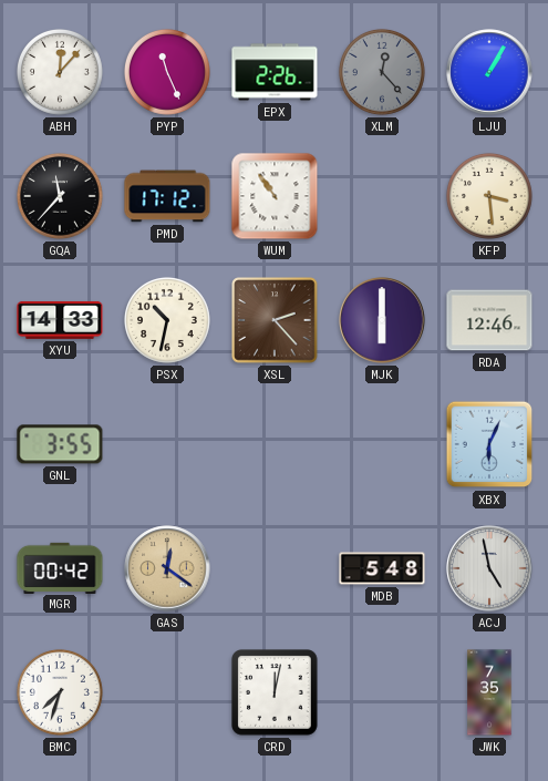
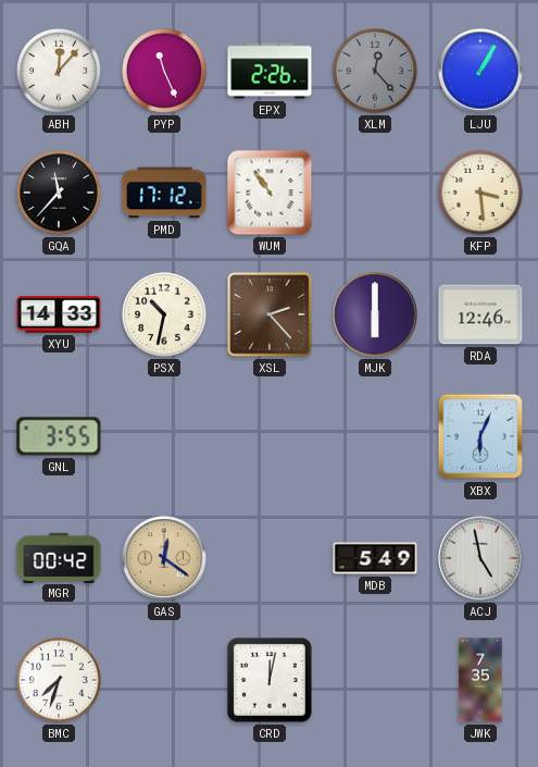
MDB: 5:48 -> 5:49 (375, 558)
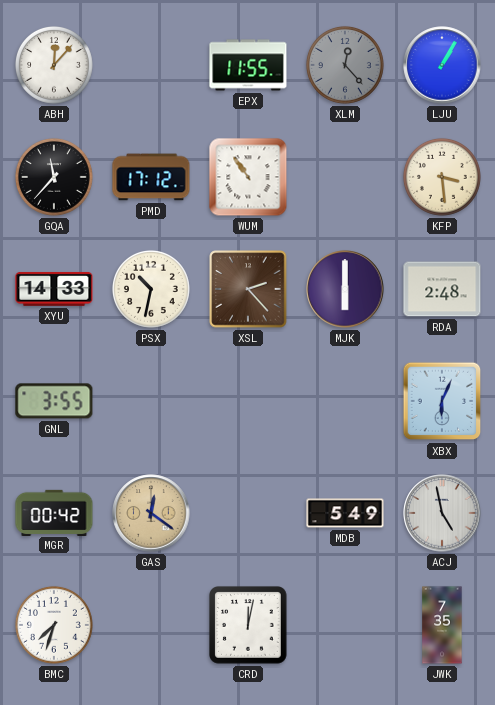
PYP: 11:26 -> none (164, 71)
EPX: 2:26 -> 11:55 (248, 65)
RDA: 12:46 -> 2:48 (442, 289)
